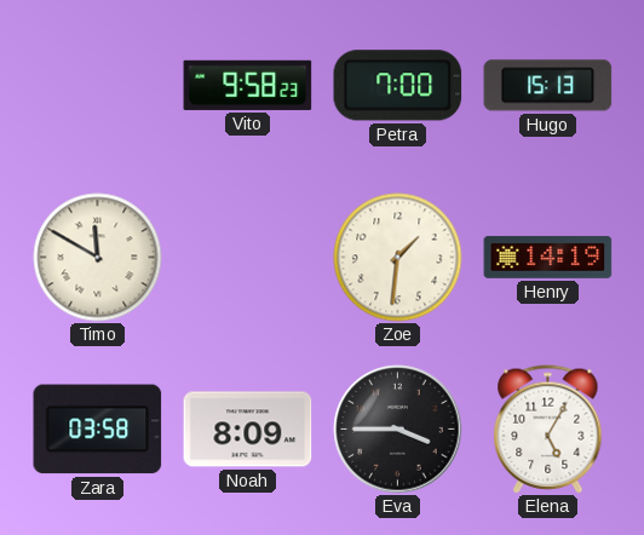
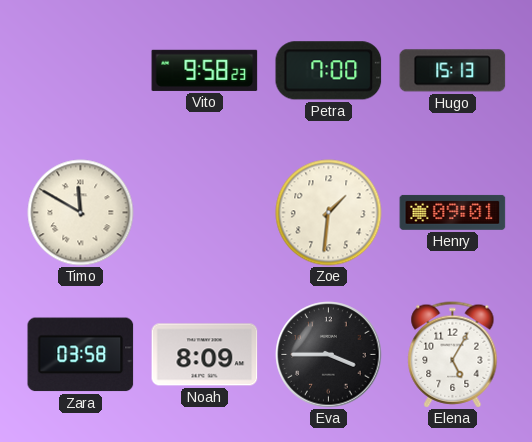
Henry: 14:19 -> 09:01 (453, 212)
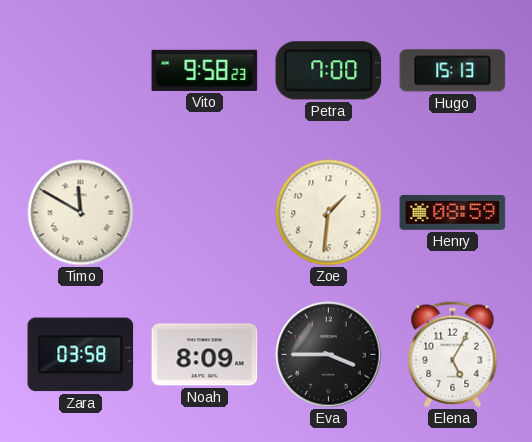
Henry: 09:01 -> 08:59 (453, 212)
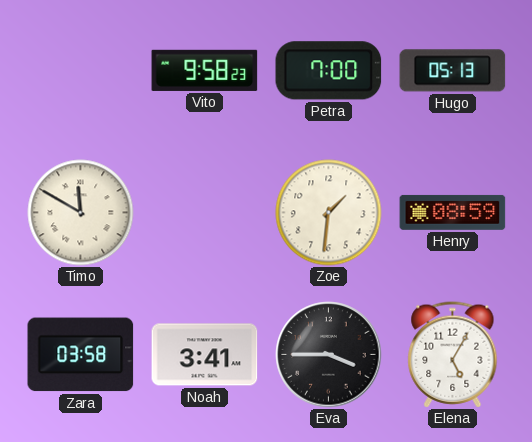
Hugo: 15:13 -> 05:13 (453, 71)
Noah: 8:09 -> 3:41 (205, 355)
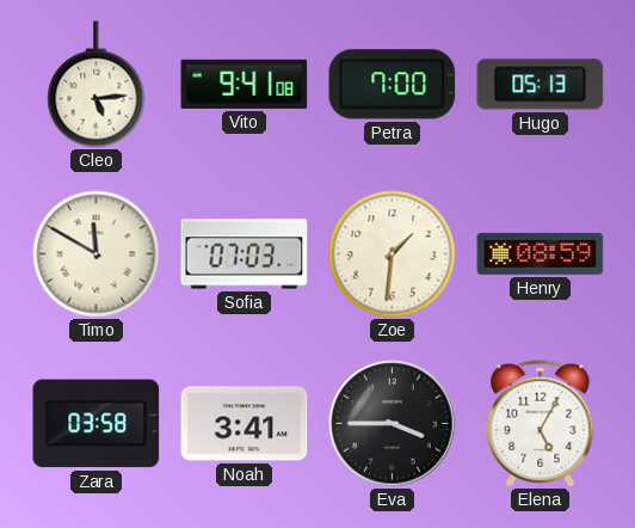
Cleo: none -> 5:14 (97, 85)
Vito: 9:58 -> 9:41 (245, 84)
Sofia: none -> 07:03 (245, 254)
